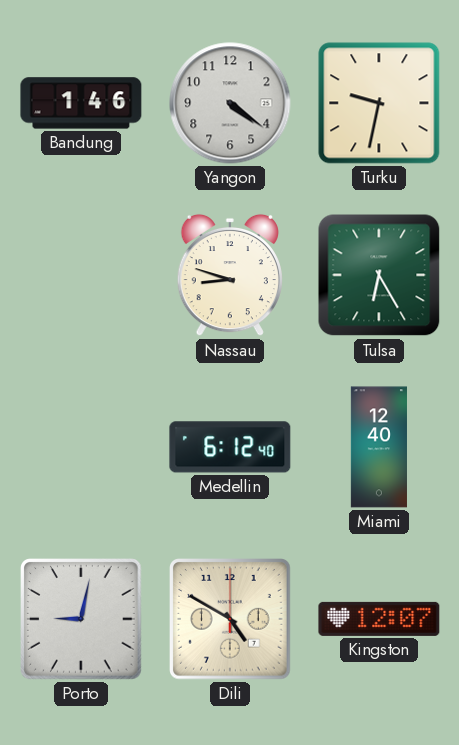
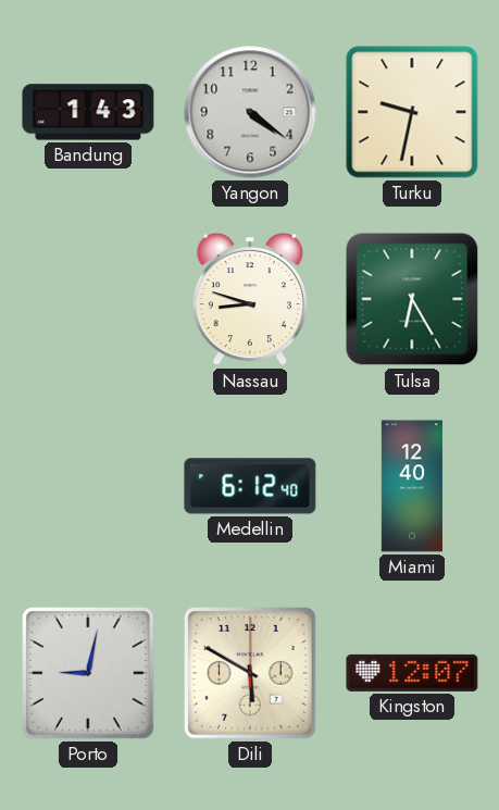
Bandung: 1:46 -> 1:43 (88, 112)
Dili: 4:50 -> 5:50 (250, 673)
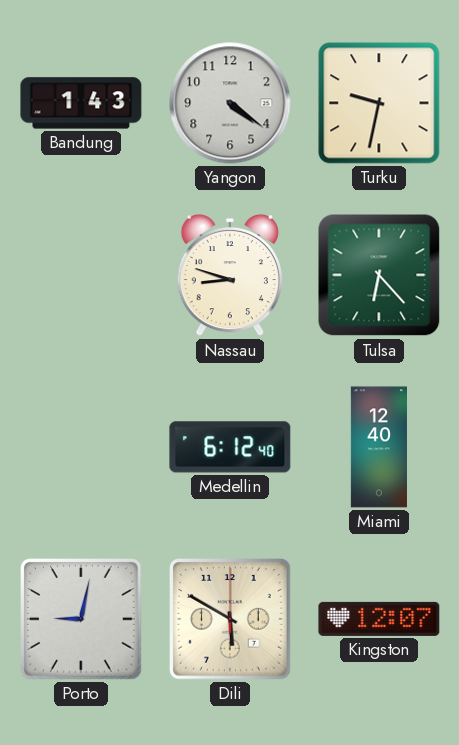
Tulsa: 6:25 -> 6:23 (379, 275)
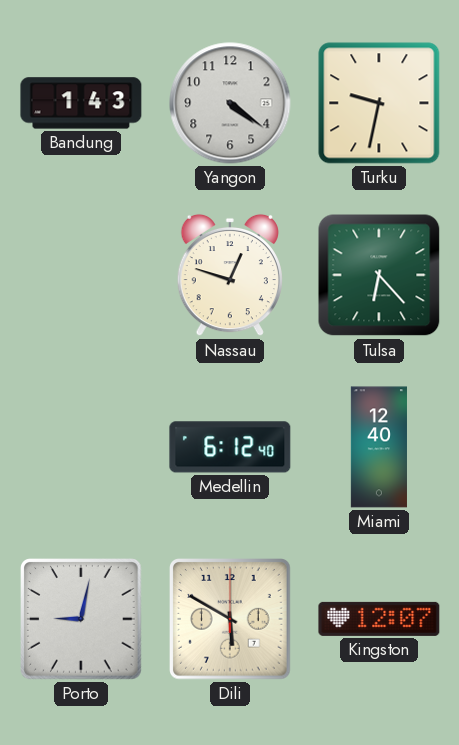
Nassau: 8:48 -> 12:48 (230, 275)
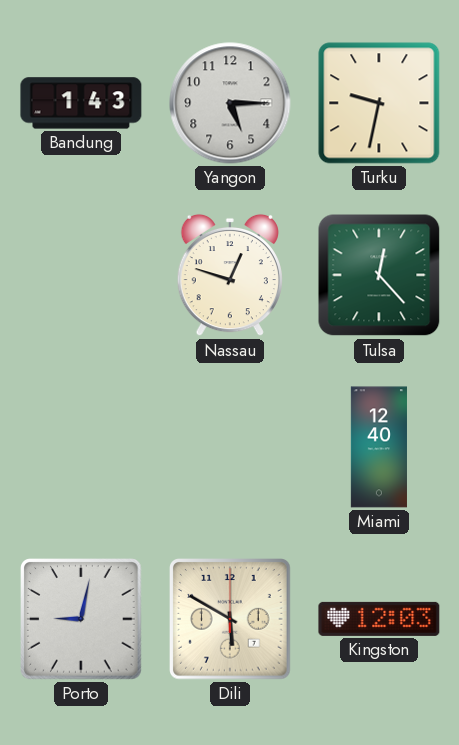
Yangon: 4:21 -> 5:15 (230, 103)
Tulsa: 6:23 -> 12:23 (379, 275)
Medellin: 6:12 -> none (230, 447)
Kingston: 12:07 -> 12:03 (379, 619)
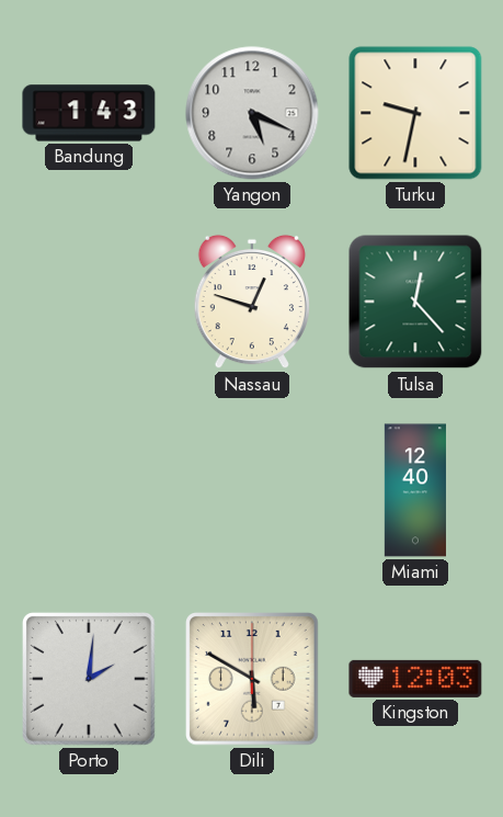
Yangon: 5:15 -> 5:19 (252, 113)
Porto: 9:02 -> 2:01 (89, 679)
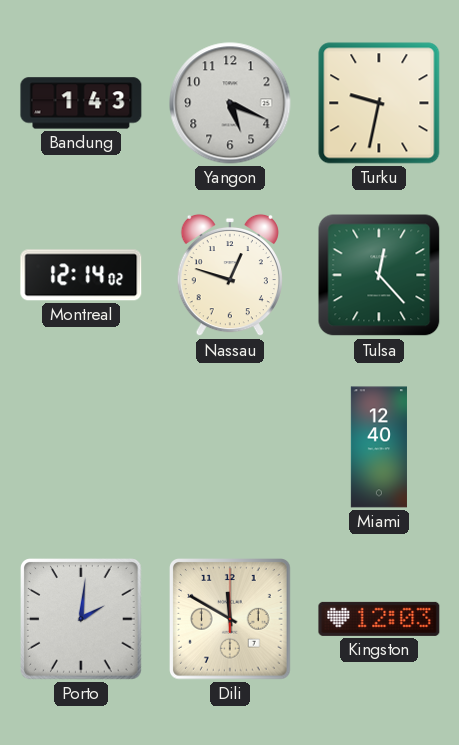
Montreal: none -> 12:14 (81, 275)
Dili: 5:50 -> 11:50 (230, 619)
